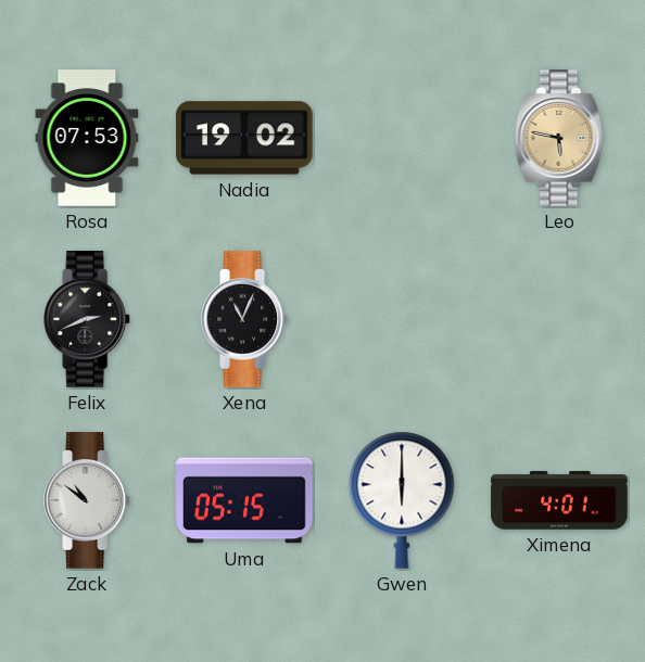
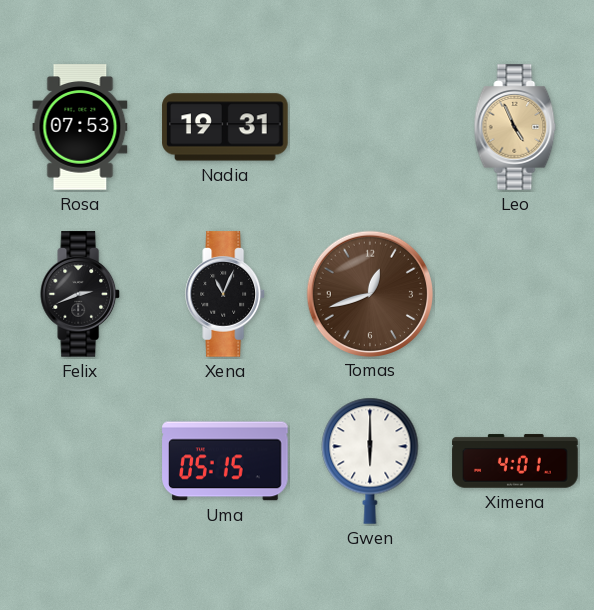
Nadia: 19:02 -> 19:31 (225, 127)
Leo: 5:47 -> 4:56 (515, 127)
Tomas: none -> 12:42 (369, 293)
Zack: 10:51 -> none (88, 500)
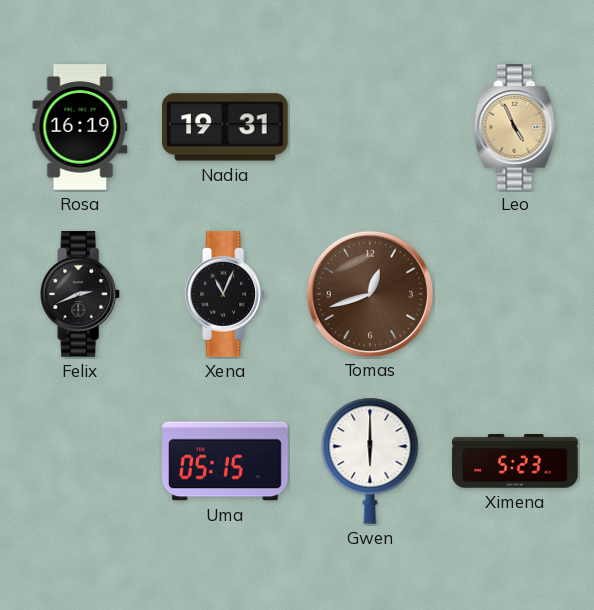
Rosa: 07:53 -> 16:19 (80, 127)
Ximena: 4:01 -> 5:23 (515, 461)
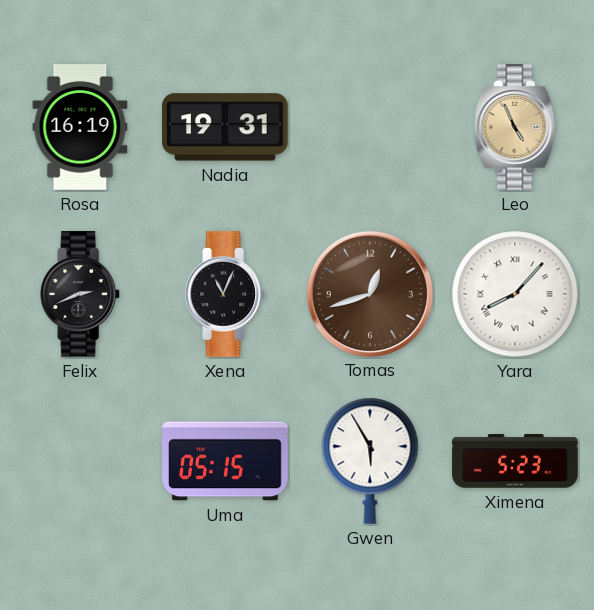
Yara: none -> 8:07 (515, 294)
Gwen: 6:00 -> 5:55 (370, 461)
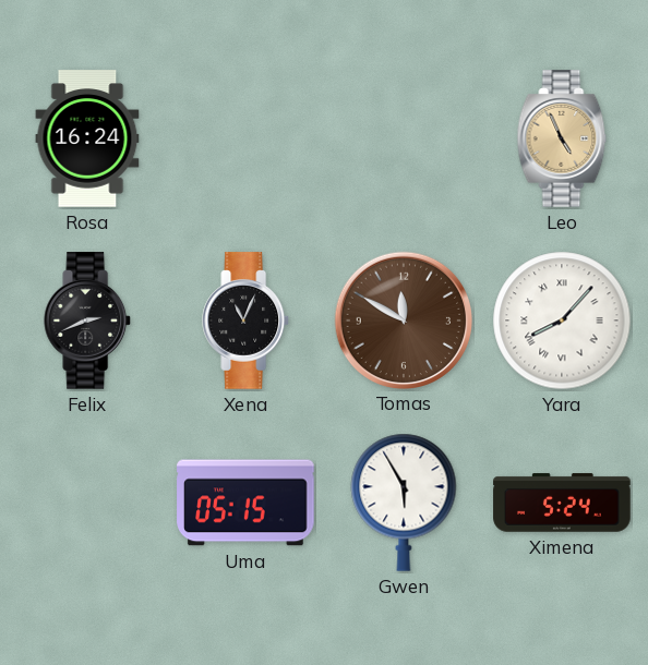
Rosa: 16:19 -> 16:24 (87, 138)
Nadia: 19:31 -> none (225, 127)
Tomas: 12:42 -> 11:50 (403, 319)
Ximena: 5:23 -> 5:24 (562, 503)
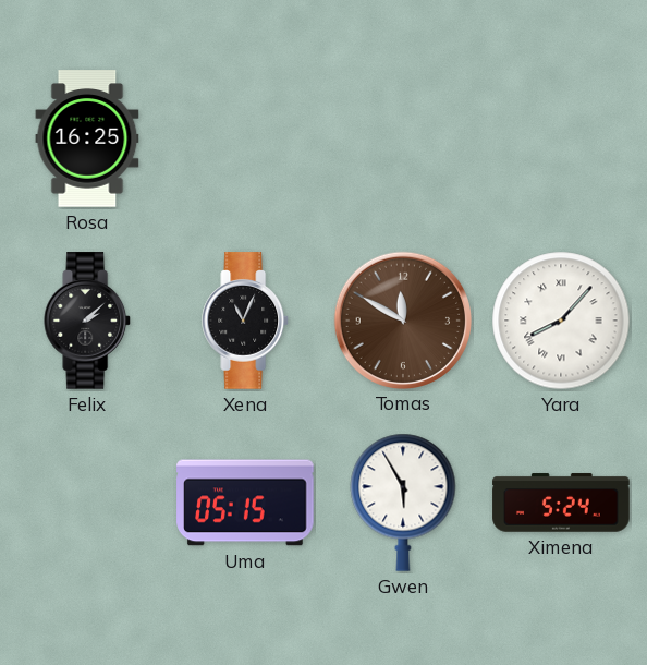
Rosa: 16:24 -> 16:25 (87, 138)
Leo: 4:56 -> none (562, 138)
Felix: 2:41 -> 2:08 (88, 321)
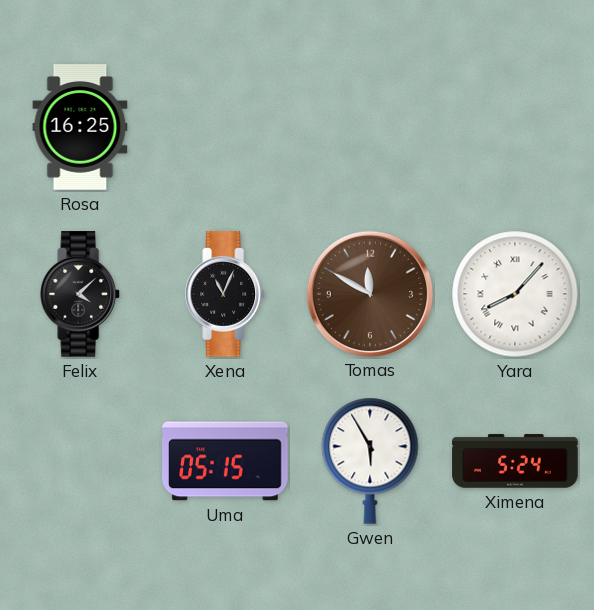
Felix: 2:08 -> 4:08 (81, 294)
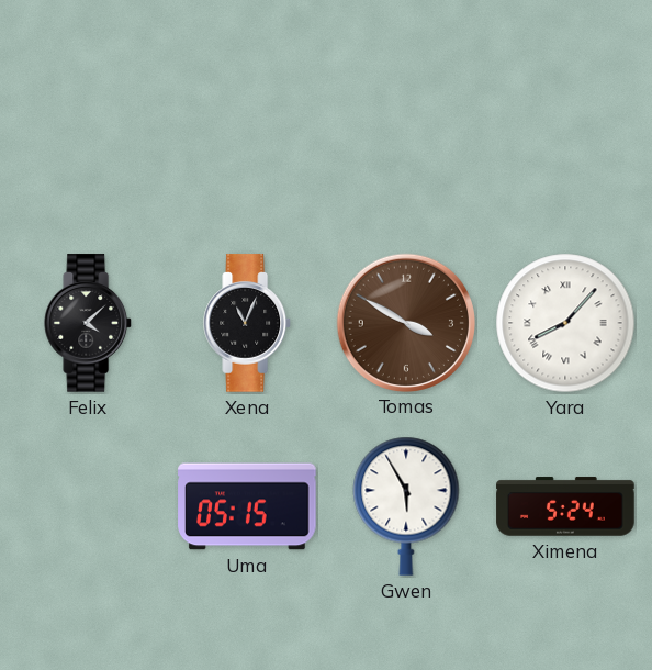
Rosa: 16:25 -> none (80, 127)
Tomas: 11:50 -> 3:50 (405, 322)
